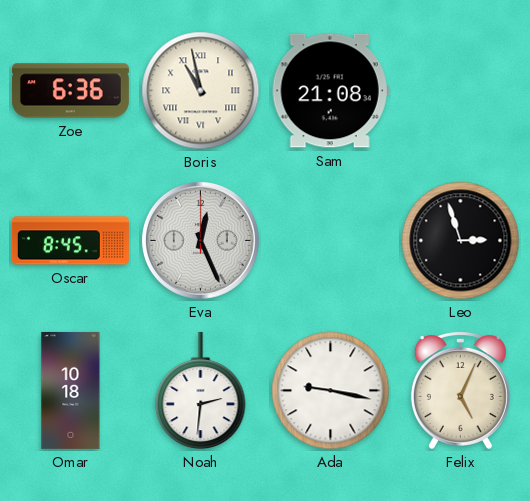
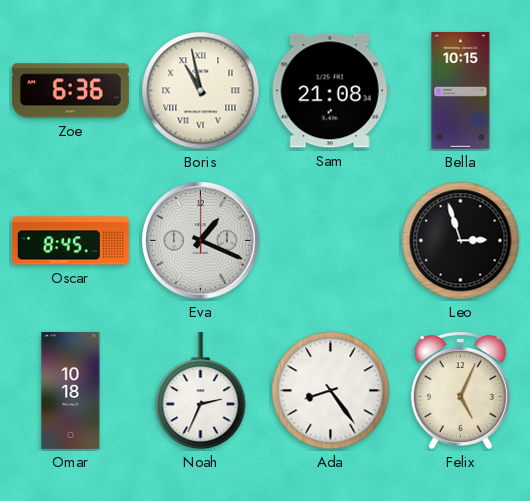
Bella: none -> 10:15 (461, 90)
Eva: 12:26 -> 1:19 (200, 240)
Noah: 2:31 -> 2:34 (201, 391)
Ada: 9:17 -> 8:24 (331, 391)
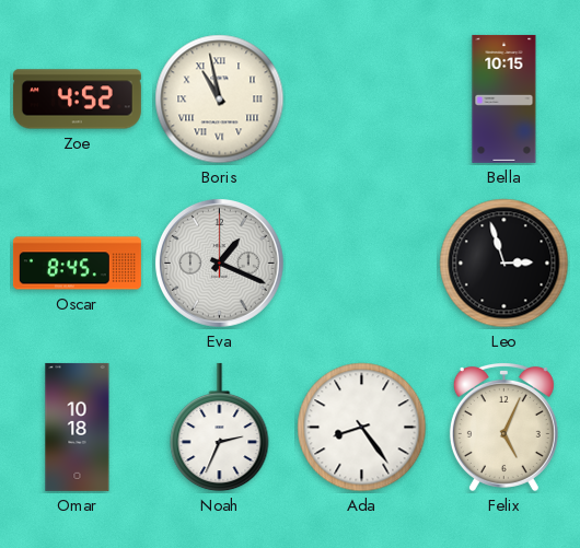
Zoe: 6:36 -> 4:52 (77, 100)
Sam: 21:08 -> none (330, 91)
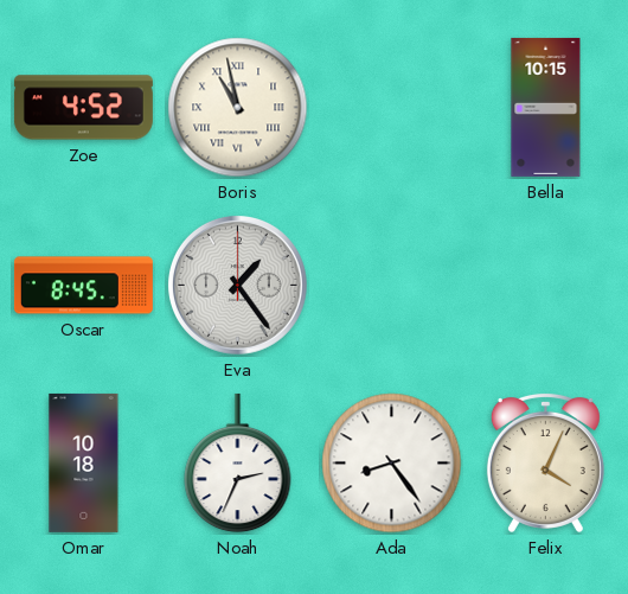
Eva: 1:19 -> 1:24 (237, 285)
Leo: 2:57 -> none (504, 264)
Felix: 5:04 -> 4:04 (545, 464)
